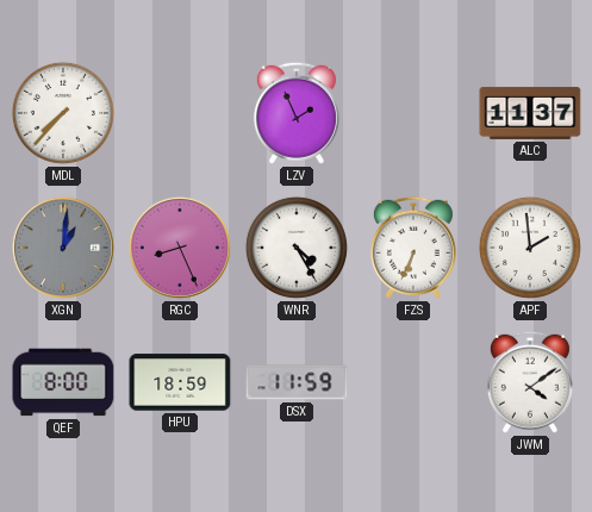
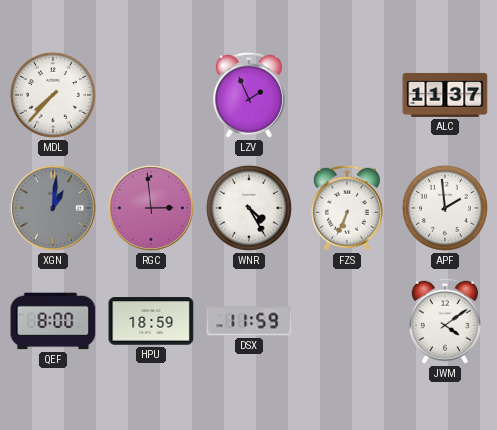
RGC: 8:26 -> 2:59 (151, 208)
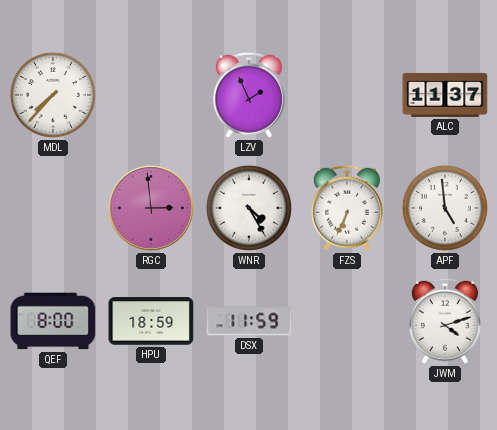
XGN: 1:01 -> none (53, 208)
APF: 1:59 -> 4:59 (445, 208)
JWM: 4:09 -> 4:12 (445, 321)
